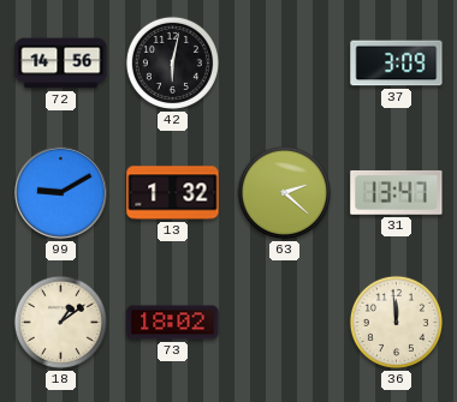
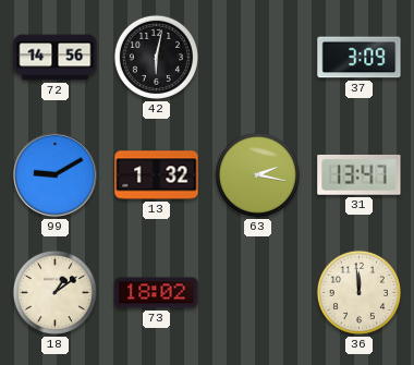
63: 2:22 -> 2:17 (257, 174)
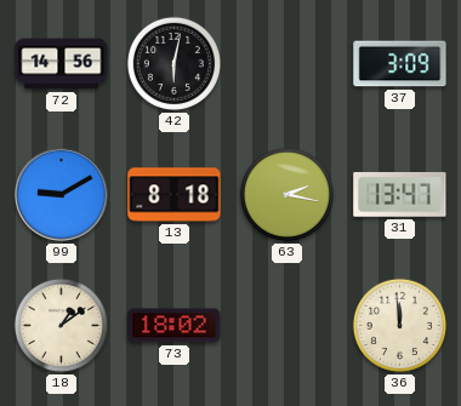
13: 1:32 -> 8:18 (175, 195)
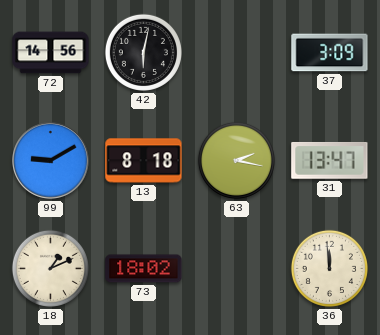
18: 1:09 -> 1:11 (50, 268)
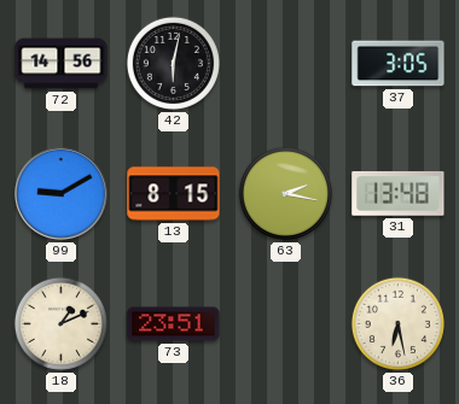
37: 3:09 -> 3:05 (399, 64)
13: 8:18 -> 8:15 (174, 194)
31: 13:47 -> 13:48 (399, 194)
73: 18:02 -> 23:51 (174, 324)
36: 11:59 -> 6:28 (397, 323)
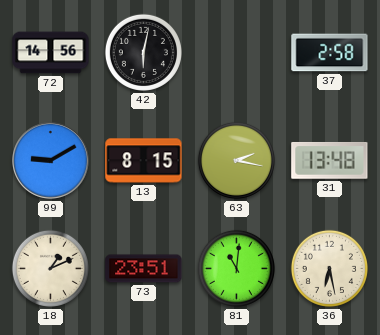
37: 3:05 -> 2:58 (330, 53)
81: none -> 11:01 (236, 268)
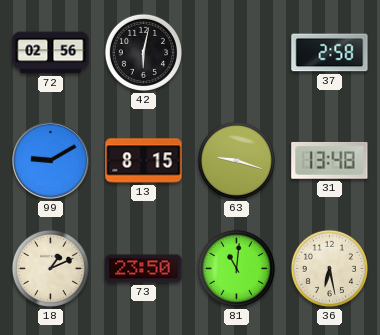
72: 14:56 -> 02:56 (51, 53)
63: 2:17 -> 9:18 (236, 160)
73: 23:51 -> 23:50 (144, 269)
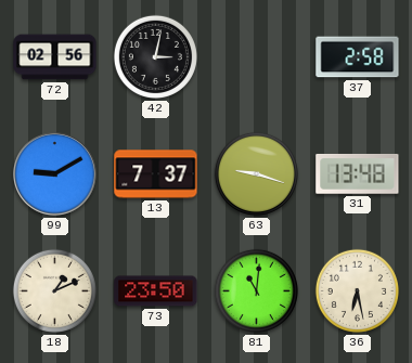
42: 6:02 -> 3:02 (155, 56)
13: 8:15 -> 7:37 (156, 174)
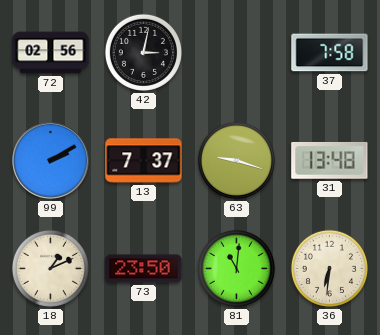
37: 2:58 -> 7:58 (330, 53)
99: 9:10 -> 2:10 (51, 161)
36: 6:28 -> 6:31 (329, 268)
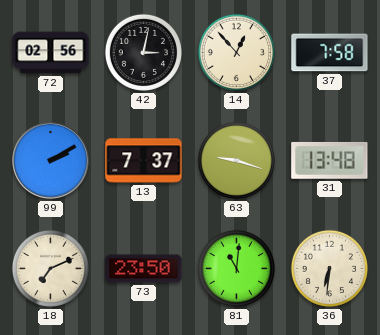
14: none -> 12:53 (236, 52)
18: 1:11 -> 7:11 (50, 268)
